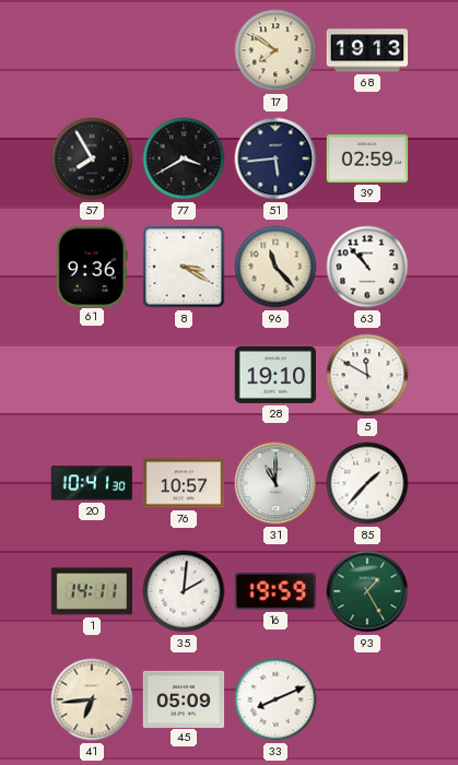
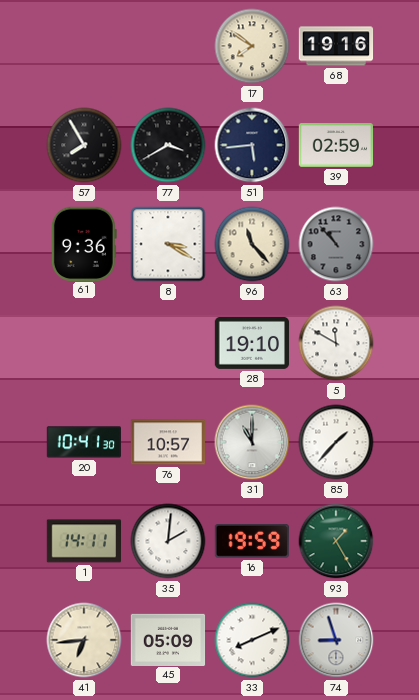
68: 19:13 -> 19:16 (336, 46)
63 dial: white -> grey (336, 244)
74: none -> 8:57 (336, 640)
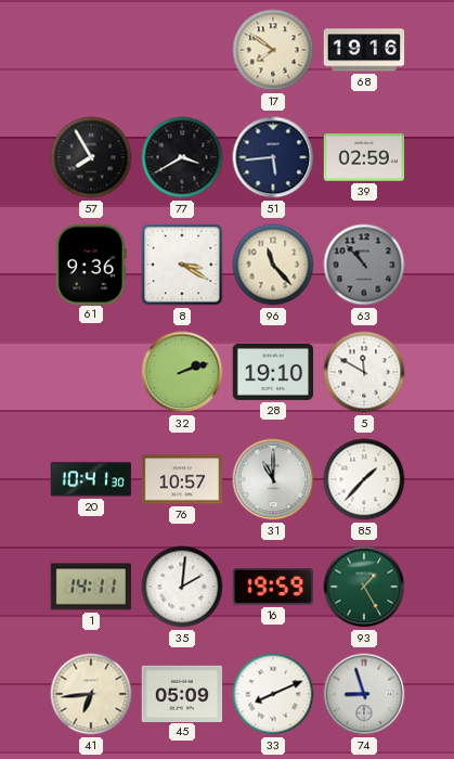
32: none -> 2:12 (182, 372)
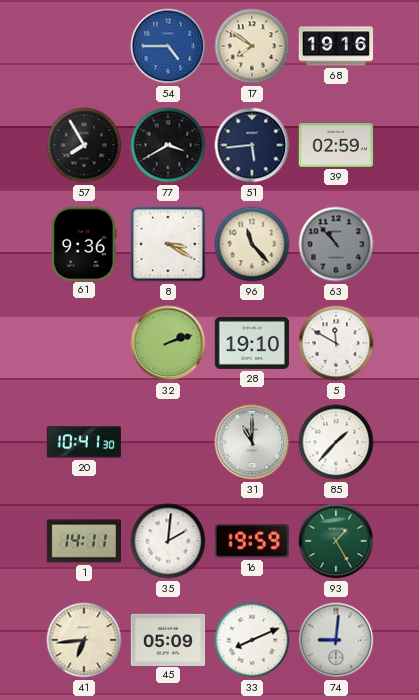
54: none -> 4:45 (168, 46)
76: 10:57 -> none (182, 479)
74: 8:57 -> 9:01 (336, 640)
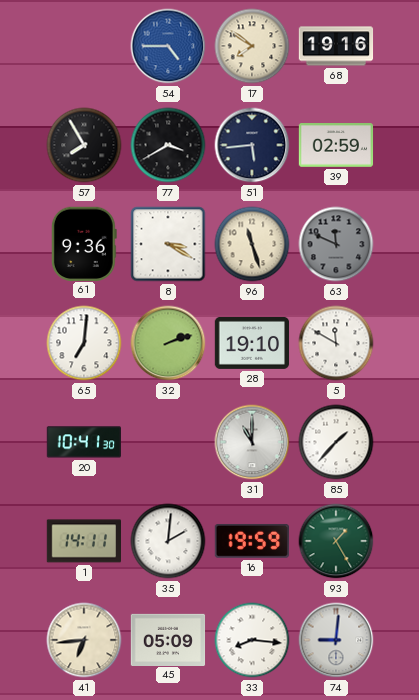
96: 11:23 -> 11:27 (252, 244)
63: 10:53 -> 11:49 (336, 244)
65: none -> 7:01 (84, 343)
33: 8:11 -> 8:16 (252, 640)
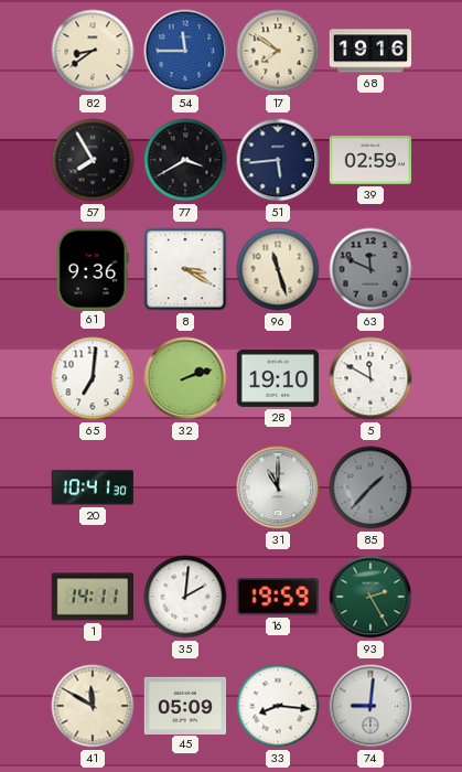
82: none -> 8:39 (93, 51)
54: 4:45 -> 11:45 (185, 51)
85 dial: white -> grey (370, 487)
93: 1:25 -> 2:25 (370, 597)
41: 6:44 -> 11:50 (93, 706)
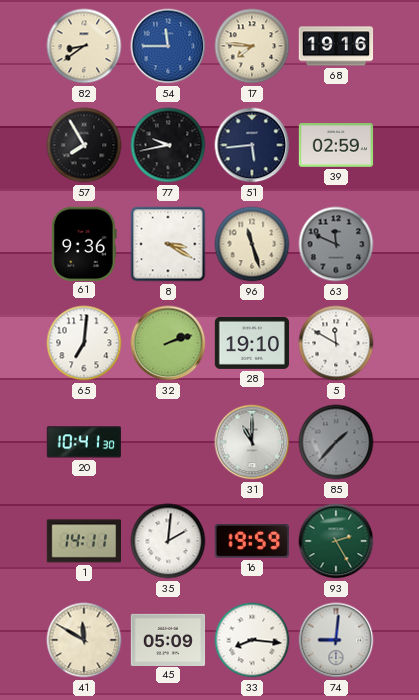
17: 7:51 -> 7:46 (252, 46)
77: 3:40 -> 9:43 (168, 145)
